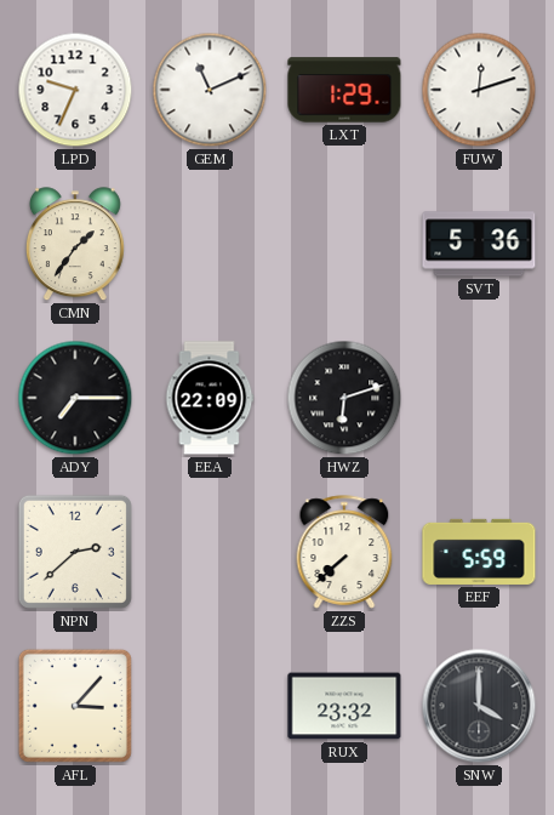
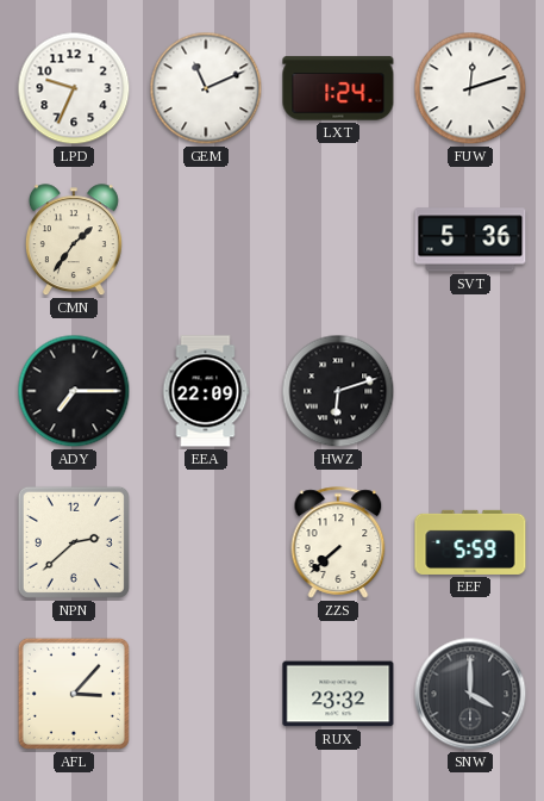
LXT: 1:29 -> 1:24 (338, 88)
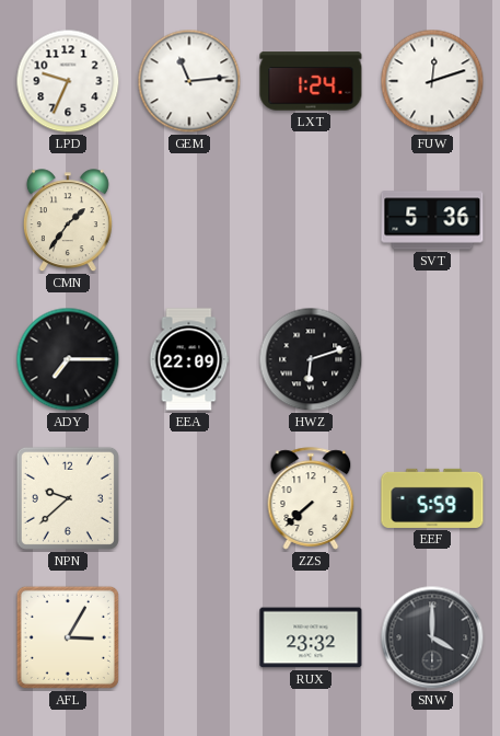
GEM: 11:11 -> 11:14 (189, 81)
NPN: 2:38 -> 9:38 (68, 498)
AFL: 3:07 -> 3:05 (68, 637)
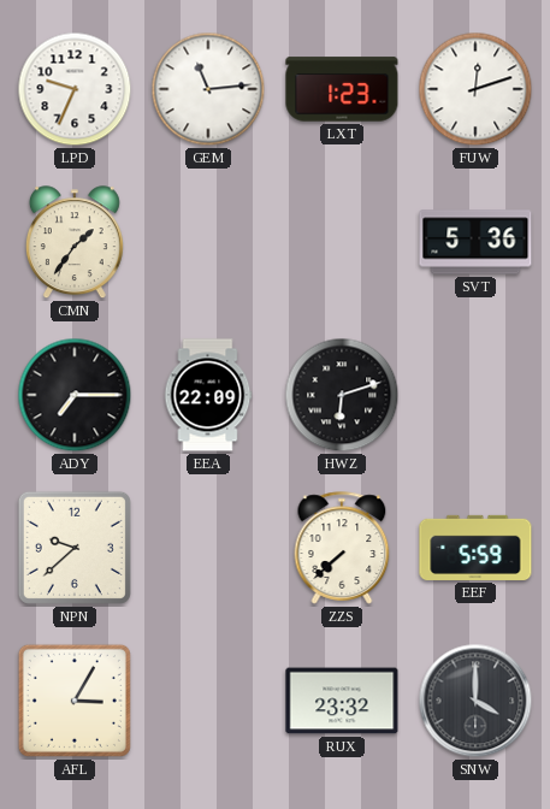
LXT: 1:24 -> 1:23 (342, 89)
